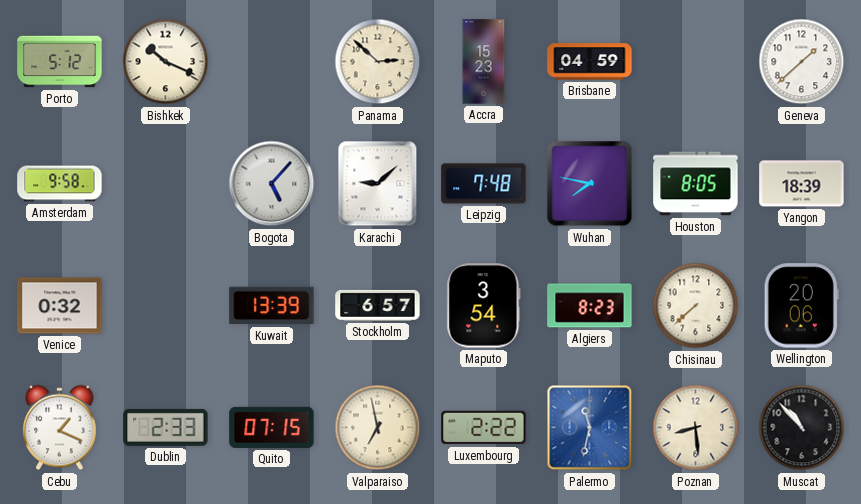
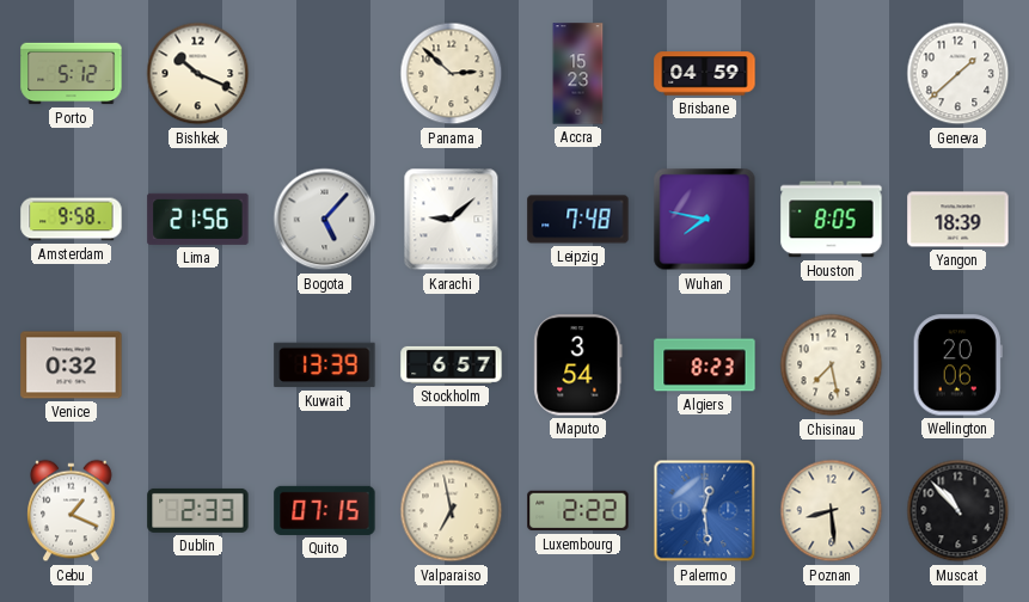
Lima: none -> 21:56 (198, 219)
Chisinau: 7:38 -> 7:28 (832, 365)
Palermo: 11:32 -> 12:29 (705, 511)
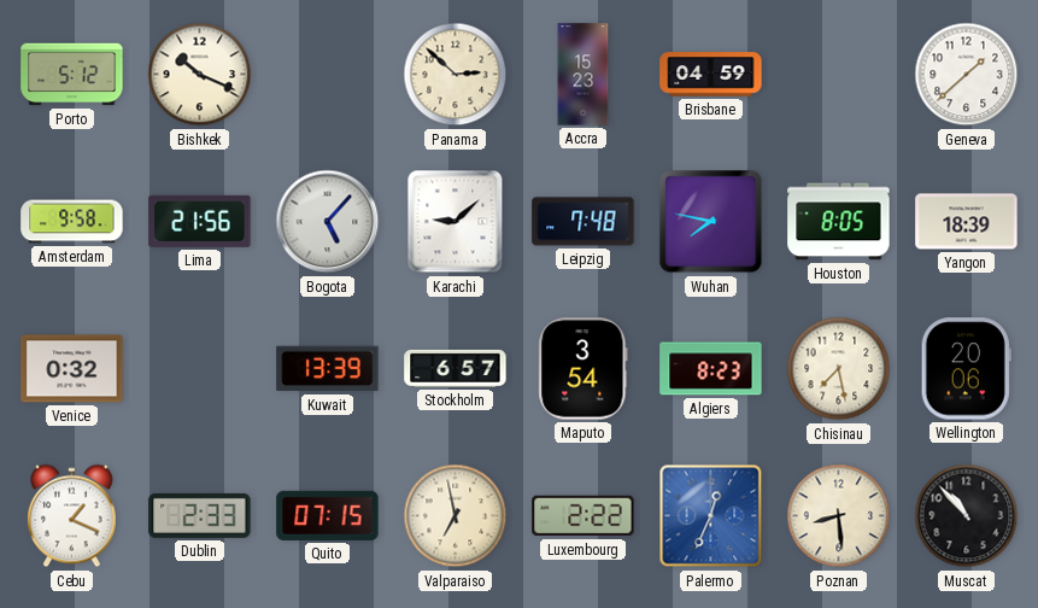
Palermo: 12:29 -> 12:34 (711, 516)
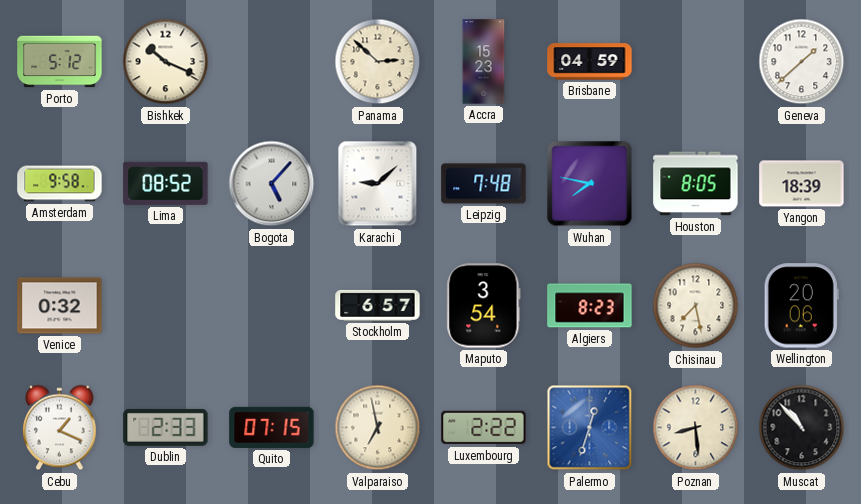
Lima: 21:56 -> 08:52 (166, 183)
Kuwait: 13:39 -> none (328, 369)
Palermo: 12:34 -> 12:33 (590, 428)
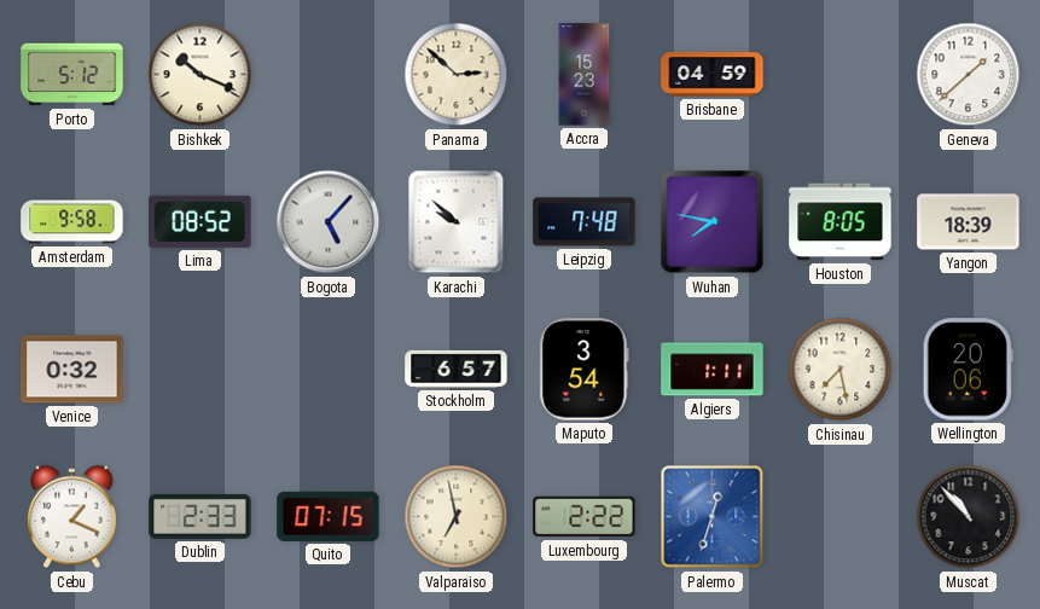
Karachi: 9:08 -> 9:52 (457, 222)
Algiers: 8:23 -> 1:11 (713, 370)
Poznan: 8:29 -> none (696, 428)
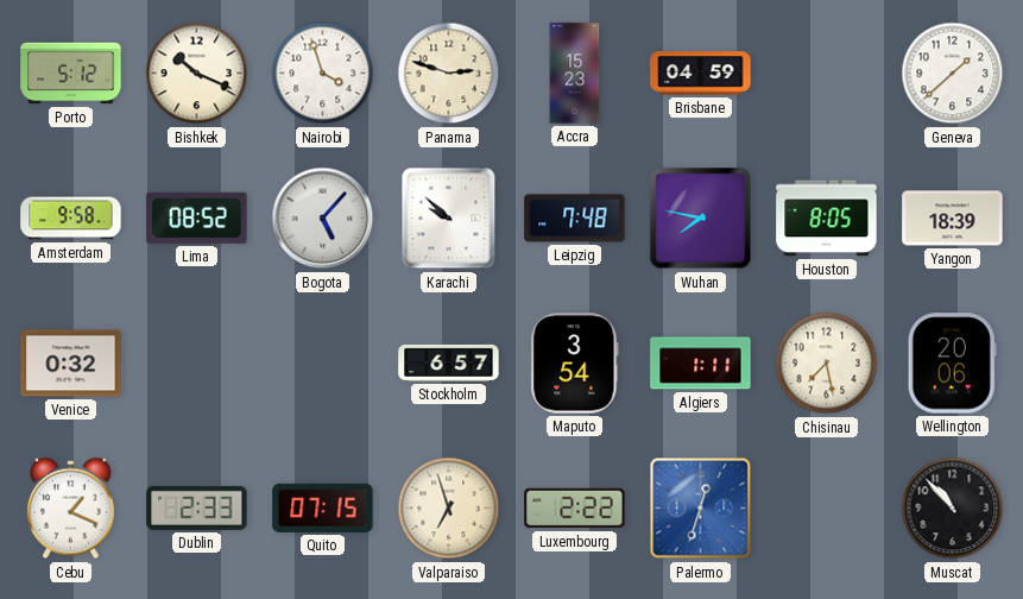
Nairobi: none -> 3:57 (323, 74)
Panama: 2:52 -> 2:48 (449, 74)
Valparaiso: 6:58 -> 6:57 (449, 509)
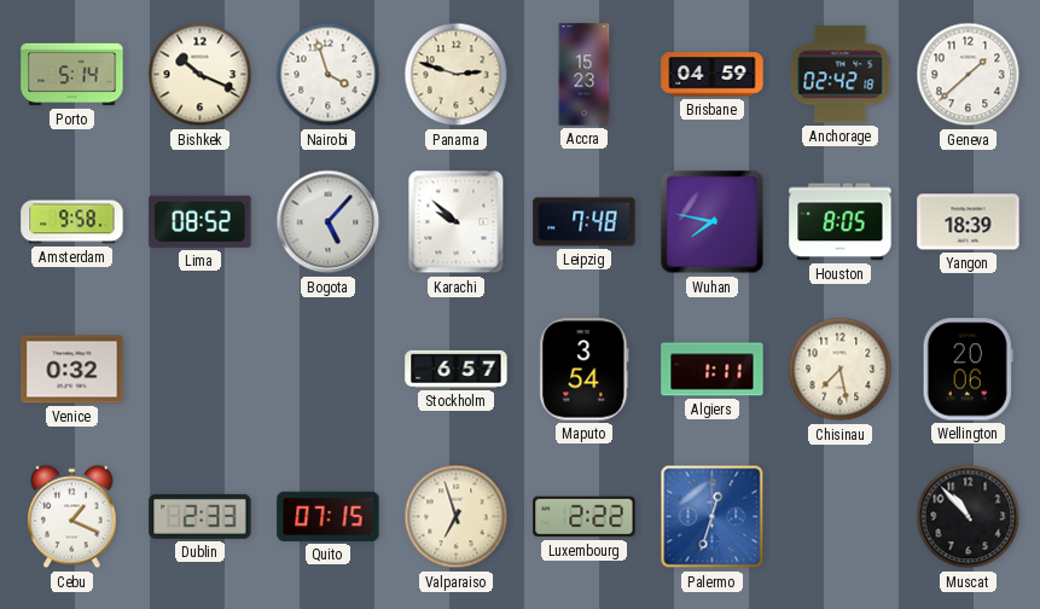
Porto: 5:12 -> 5:14 (72, 75)
Anchorage: none -> 02:42 (841, 75)
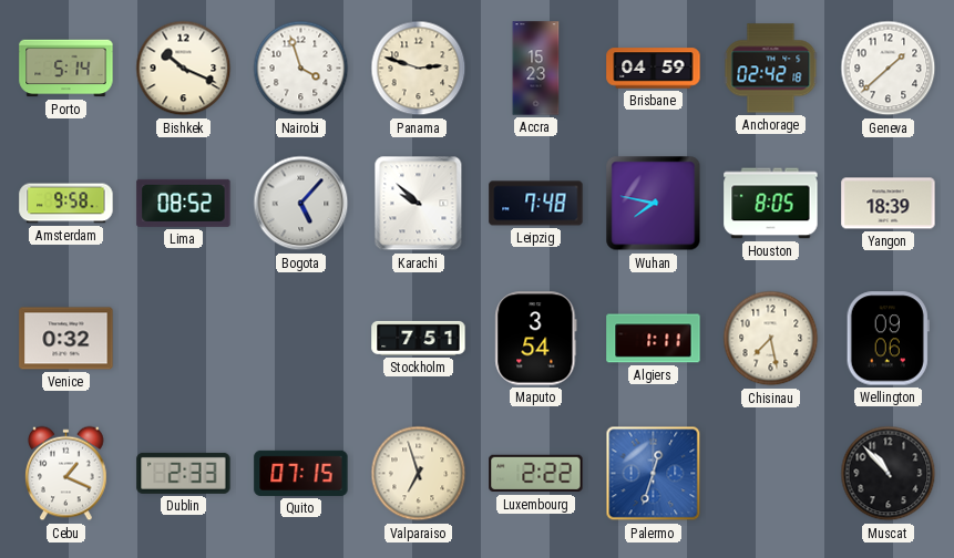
Stockholm: 6:57 -> 7:51 (419, 338)
Wellington: 20:06 -> 09:06 (888, 339)
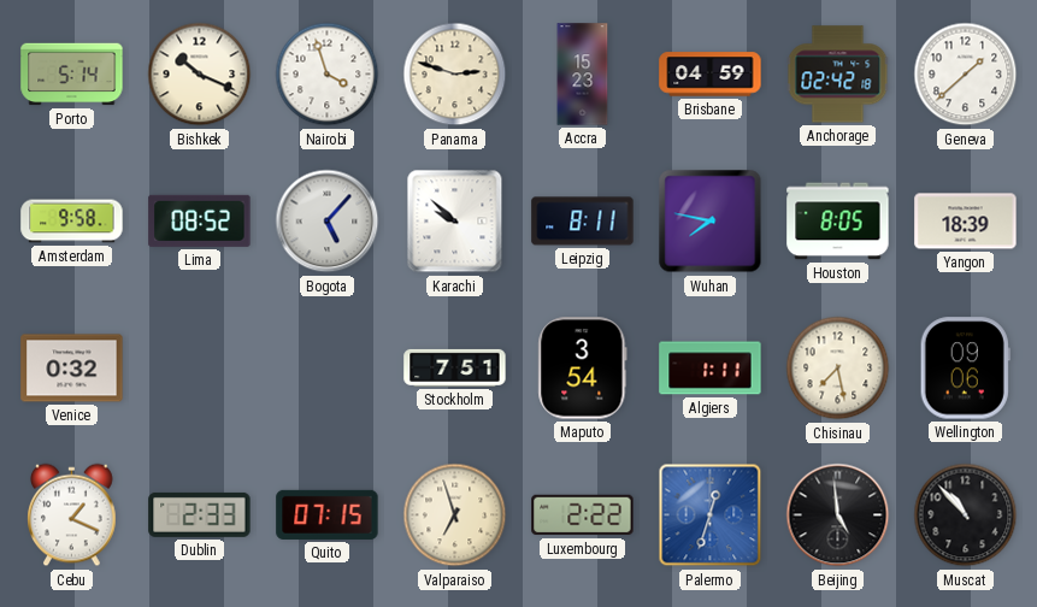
Leipzig: 7:48 -> 8:11 (583, 222)
Beijing: none -> 4:59 (838, 515)
